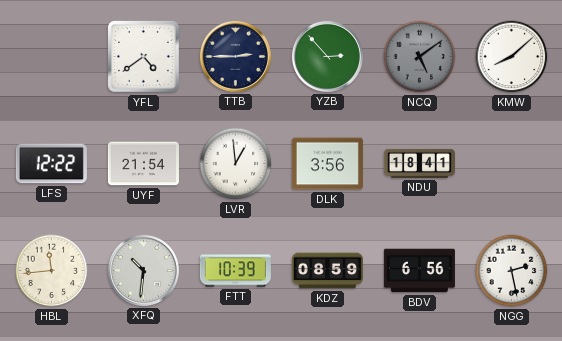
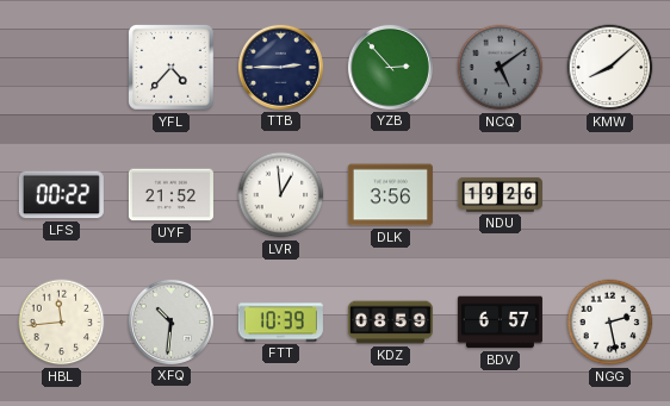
YFL: 4:39 -> 4:37 (172, 68)
LFS: 12:22 -> 00:22 (61, 195)
UYF: 21:54 -> 21:52 (170, 195)
NDU: 18:41 -> 19:26 (500, 194)
BDV: 6:56 -> 6:57 (500, 323)
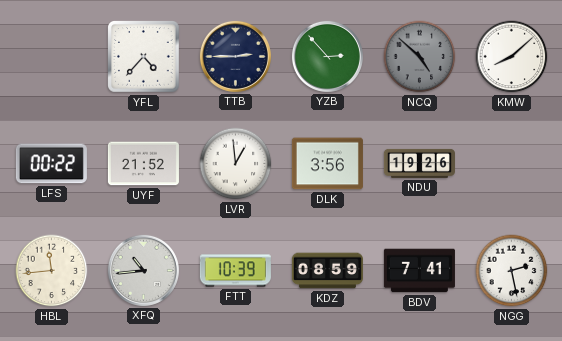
NCQ: 5:09 -> 4:52 (420, 57)
XFQ: 10:31 -> 10:44 (143, 270)
BDV: 6:57 -> 7:41 (419, 271)
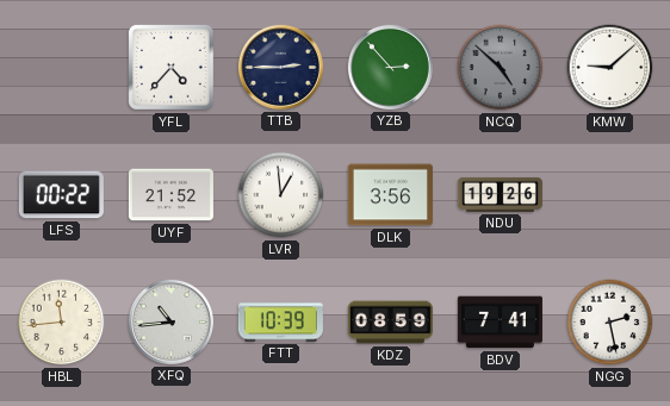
KMW: 8:08 -> 9:08 (610, 68)
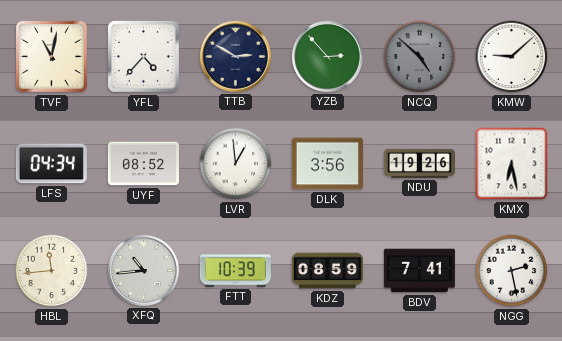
TVF: none -> 11:02 (52, 57)
TTB: 2:45 -> 2:50 (235, 56)
LFS: 00:22 -> 04:34 (51, 164)
UYF: 21:52 -> 08:52 (143, 164)
KMX: none -> 6:28 (512, 164)
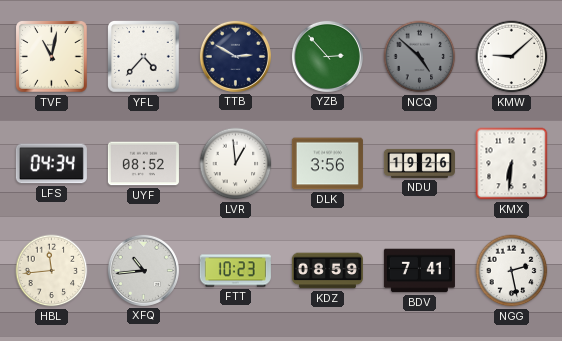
KMX: 6:28 -> 6:31 (512, 164)
FTT: 10:39 -> 10:23 (235, 271)
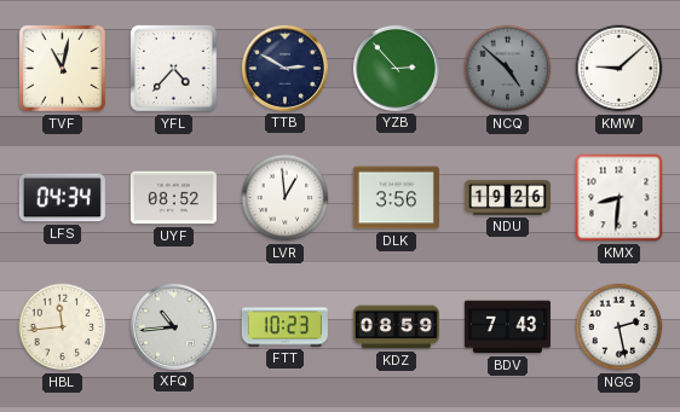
KMX: 6:31 -> 8:31 (620, 198)
BDV: 7:41 -> 7:43 (507, 327)
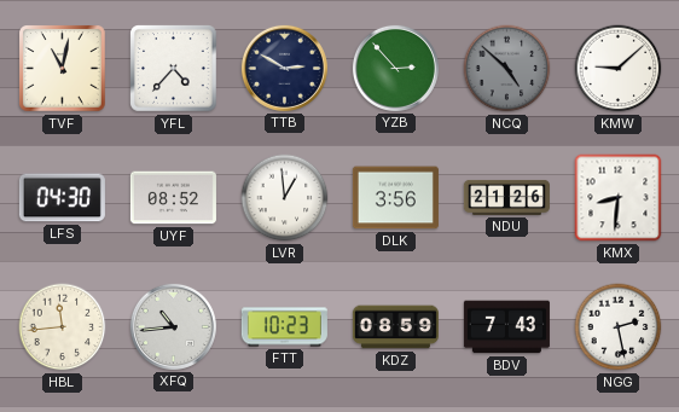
LFS: 04:34 -> 04:30 (62, 198)
NDU: 19:26 -> 21:26 (506, 197)
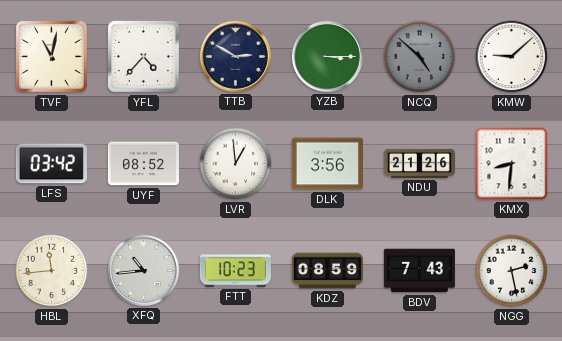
YZB: 2:53 -> 3:15 (327, 56)
LFS: 04:30 -> 03:42 (51, 164)
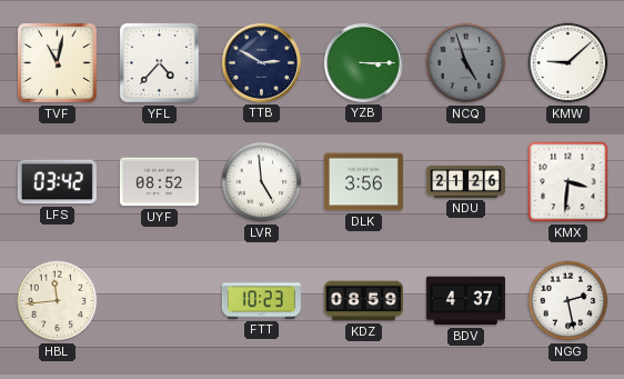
NCQ: 4:52 -> 4:57 (466, 63)
LVR: 12:59 -> 4:59 (262, 182)
KMX: 8:31 -> 3:31 (568, 182)
XFQ: 10:44 -> none (143, 270)
BDV: 7:43 -> 4:37 (465, 301)
